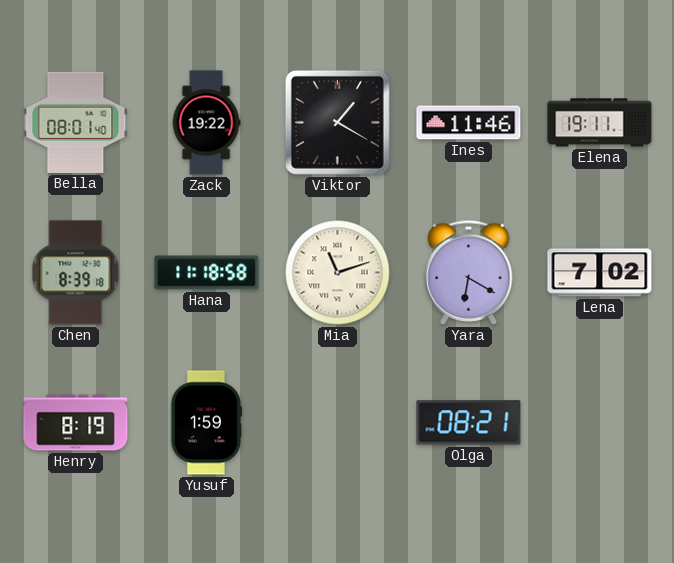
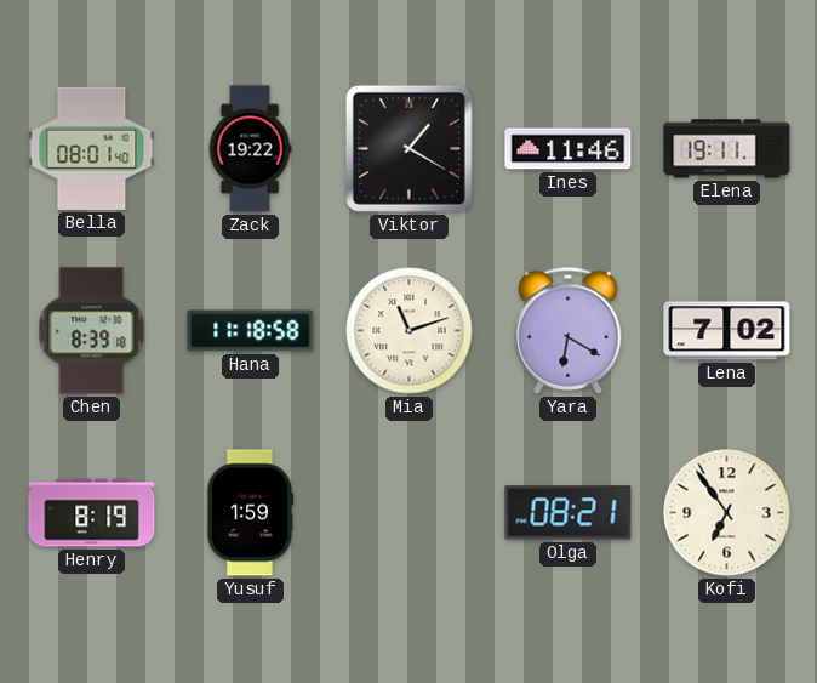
Kofi: none -> 6:54 (727, 513)
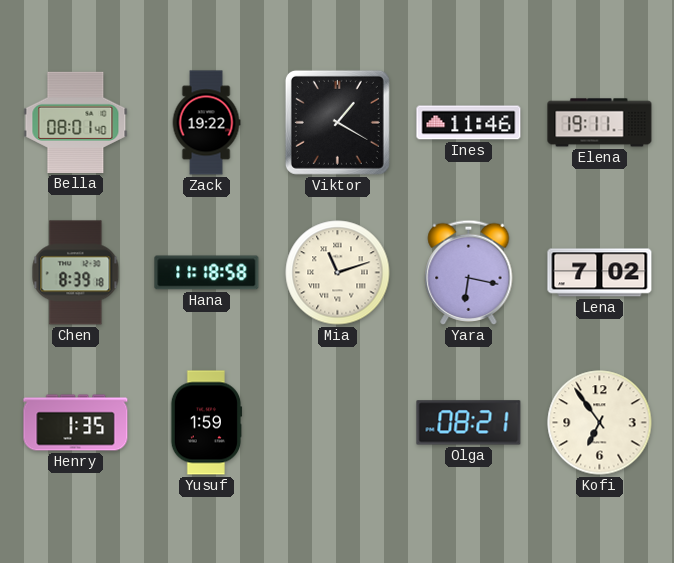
Yara: 6:20 -> 6:17 (469, 272)
Henry: 8:19 -> 1:35 (76, 423)
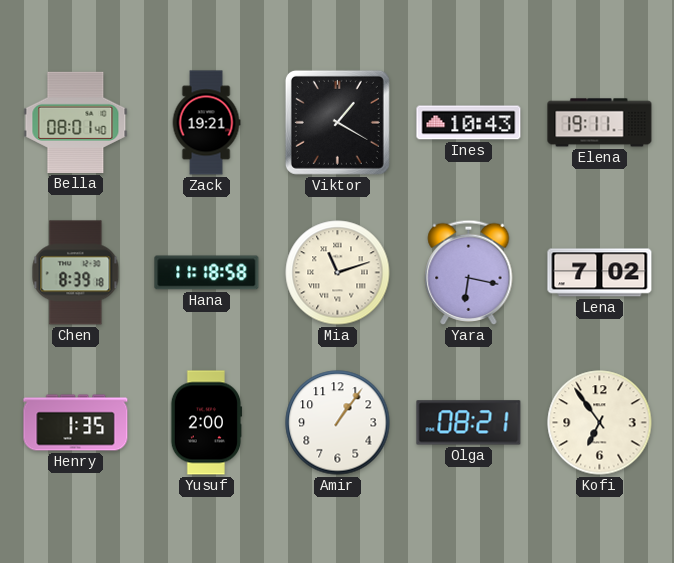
Zack: 19:22 -> 19:21 (206, 123)
Ines: 11:46 -> 10:43 (469, 123)
Yusuf: 1:59 -> 2:00 (206, 423)
Amir: none -> 1:06 (338, 423)
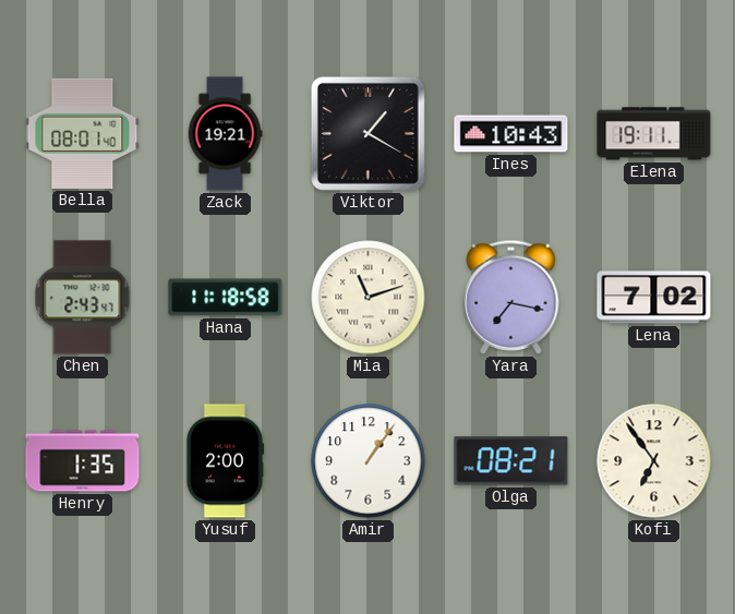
Chen: 8:39 -> 2:43 (83, 298)
Yara: 6:17 -> 7:17 (511, 297)
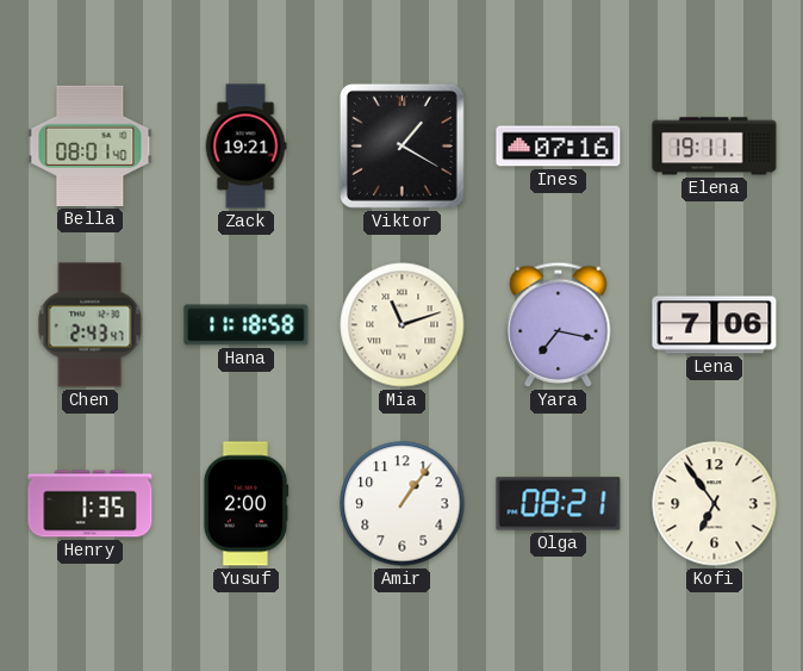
Ines: 10:43 -> 07:16 (559, 147)
Lena: 7:02 -> 7:06 (715, 325)
